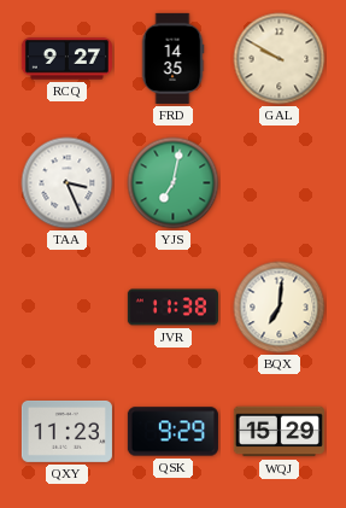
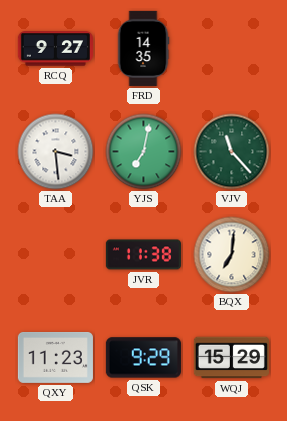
GAL: 9:50 -> none (280, 59)
TAA: 3:26 -> 3:29 (56, 152)
VJV: none -> 11:23 (232, 152)
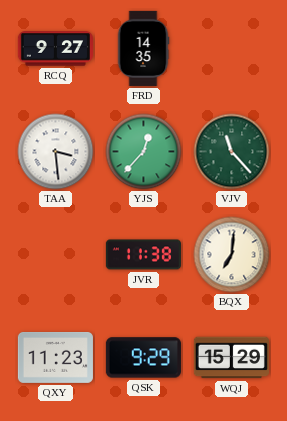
YJS: 7:02 -> 12:37 (144, 152)
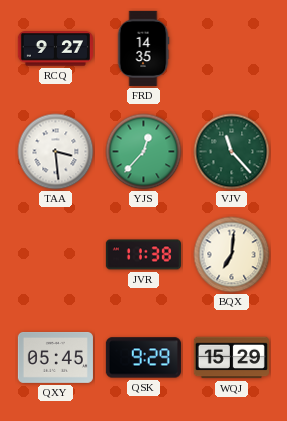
QXY: 11:23 -> 05:45 (55, 357)
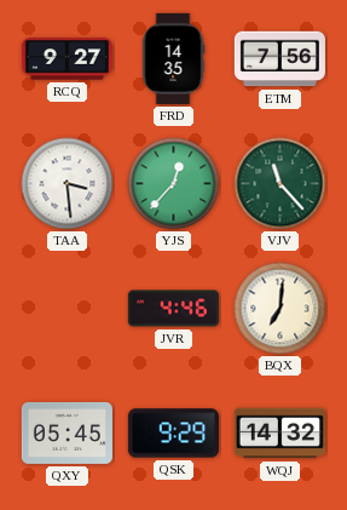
ETM: none -> 7:56 (279, 59)
JVR: 11:38 -> 4:46 (173, 309)
WQJ: 15:29 -> 14:32 (279, 434)
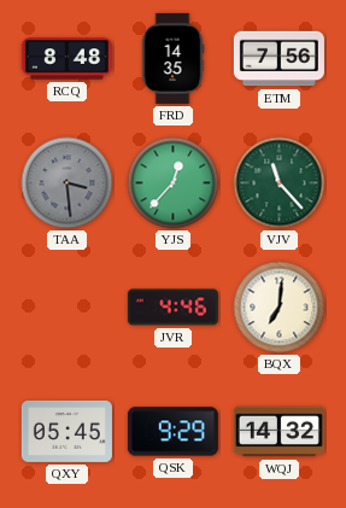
RCQ: 9:27 -> 8:48 (66, 59)
TAA dial: white -> grey (68, 183)
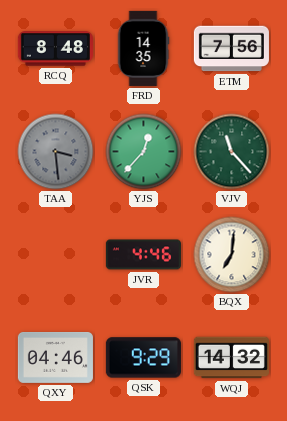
QXY: 05:45 -> 04:46 (55, 357)
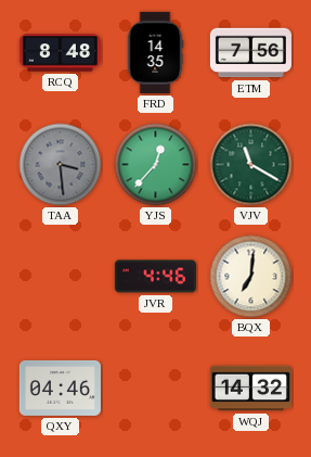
VJV: 11:23 -> 11:20 (251, 165)
QSK: 9:29 -> none (143, 358)
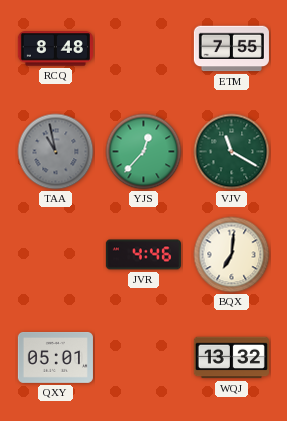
FRD: 14:35 -> none (155, 52)
ETM: 7:56 -> 7:55 (231, 49)
TAA: 3:29 -> 10:58 (56, 152)
QXY: 04:46 -> 05:01 (55, 357)
WQJ: 14:32 -> 13:32 (231, 358)
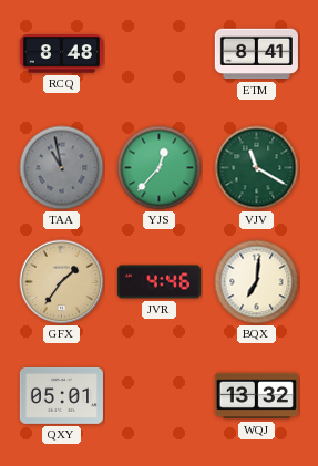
ETM: 7:55 -> 8:41 (256, 54)
GFX: none -> 1:36 (62, 282)
